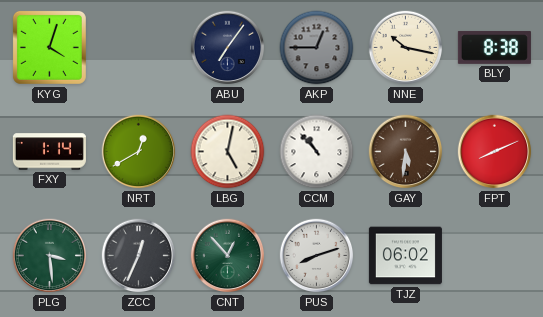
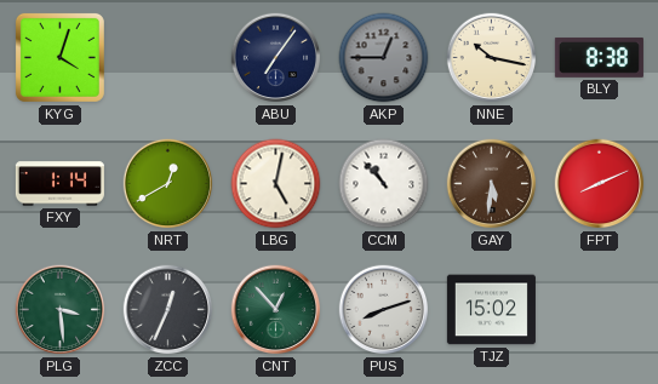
TJZ: 06:02 -> 15:02 (491, 310)
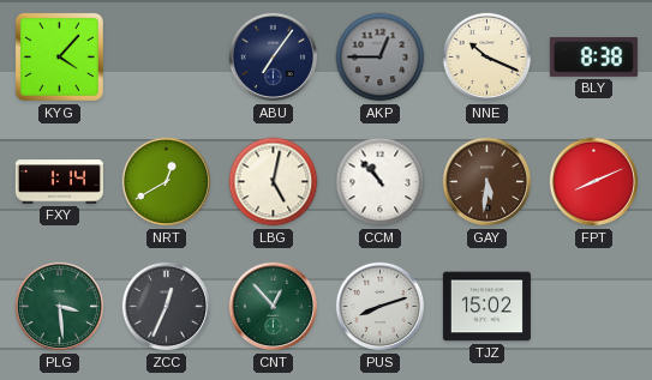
KYG: 4:03 -> 4:07 (59, 56)
NNE: 10:17 -> 10:19 (487, 58)
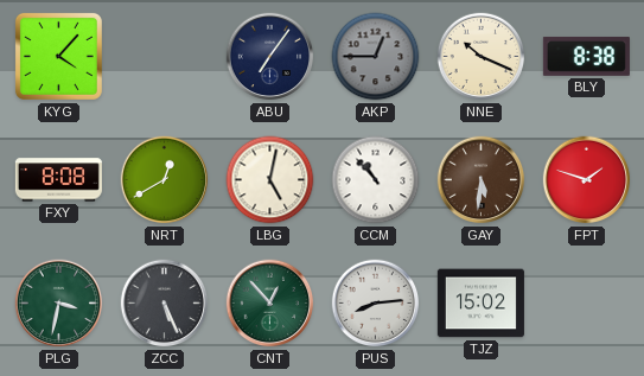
FXY: 1:14 -> 8:08 (58, 180)
FPT: 8:11 -> 1:48 (587, 180)
PLG: 3:29 -> 3:32 (59, 304)
ZCC: 12:34 -> 5:26 (165, 304)
PUS: 8:12 -> 8:14 (376, 304)
